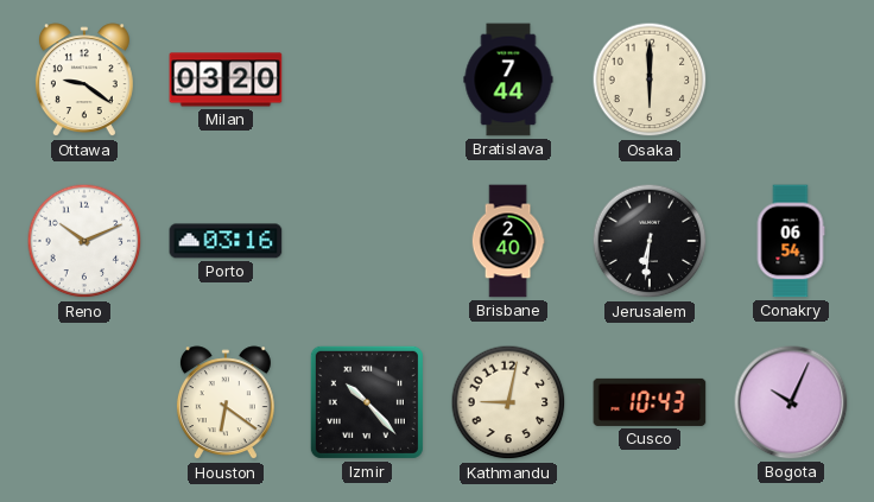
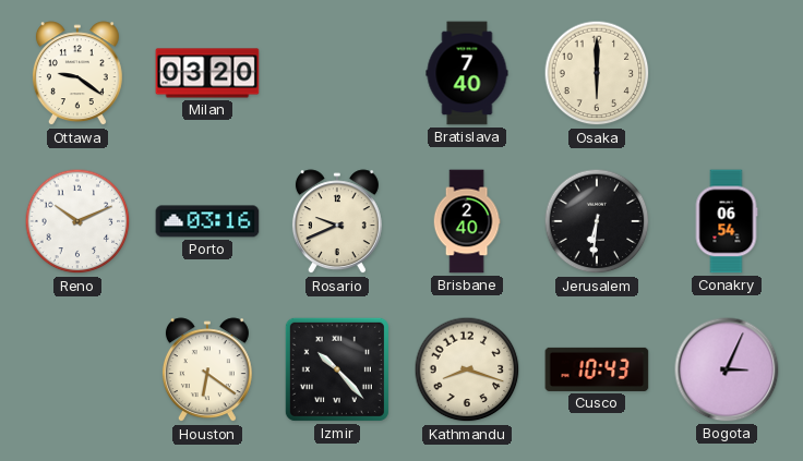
Bratislava: 7:44 -> 7:40 (467, 73)
Rosario: none -> 9:41 (337, 222)
Kathmandu: 9:02 -> 8:18 (467, 369)
Bogota: 10:04 -> 3:04 (727, 369)
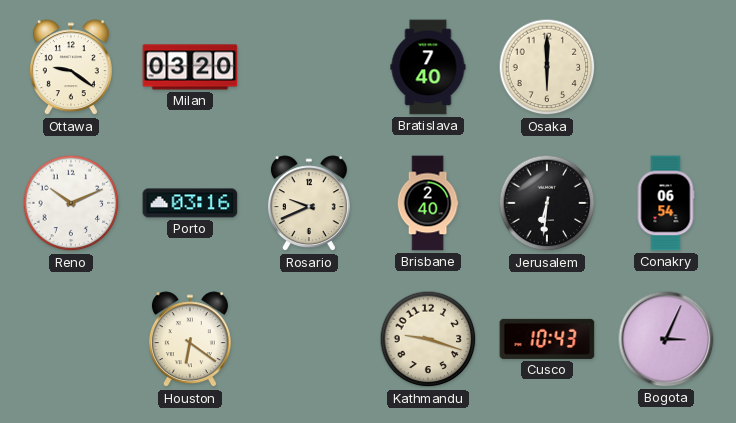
Izmir: 10:23 -> none (337, 369)
Kathmandu: 8:18 -> 9:18 (428, 339)
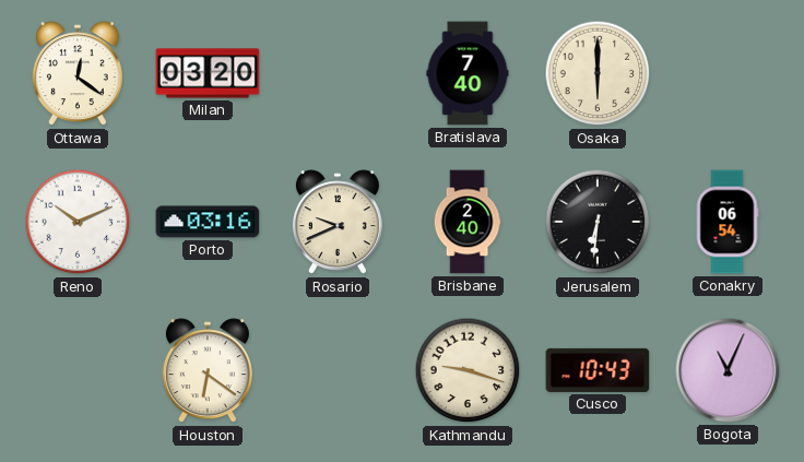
Ottawa: 9:21 -> 12:21 (78, 74)
Bogota: 3:04 -> 11:04 (728, 370)
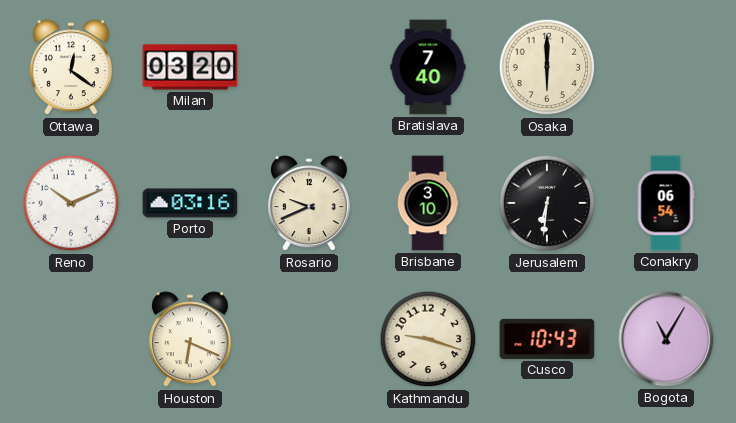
Brisbane: 2:40 -> 3:10 (428, 203)
Houston: 6:21 -> 6:19 (190, 340)
Bogota: 11:04 -> 11:05 (666, 339)
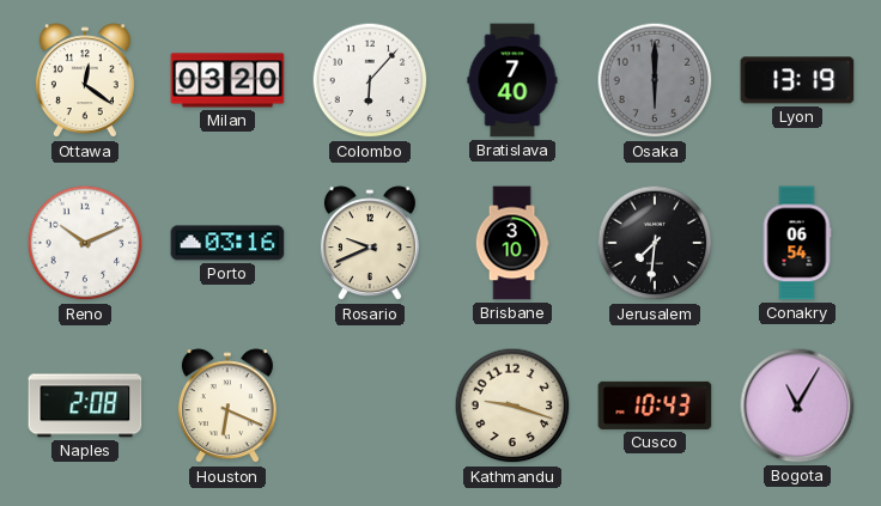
Colombo: none -> 6:07 (370, 80)
Osaka dial: cream -> grey (655, 80)
Lyon: none -> 13:19 (797, 80)
Jerusalem: 6:31 -> 7:31 (655, 243)
Naples: none -> 2:08 (85, 406)
